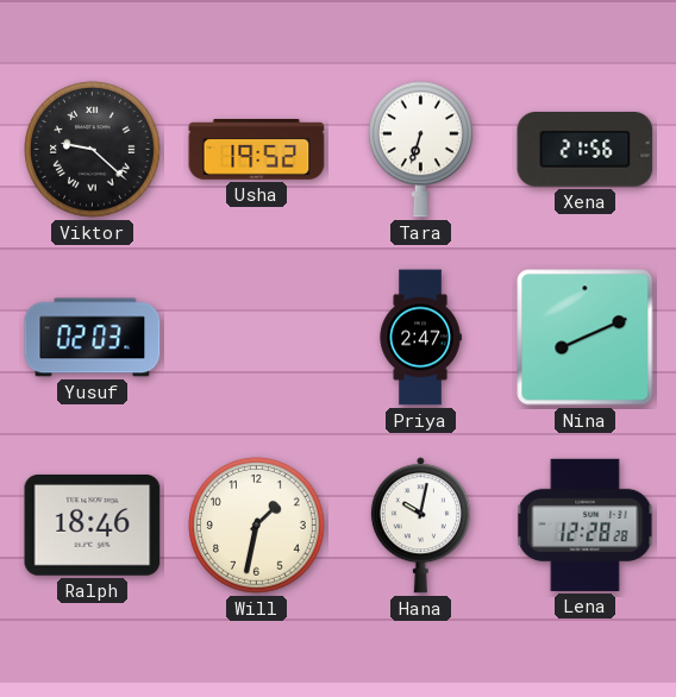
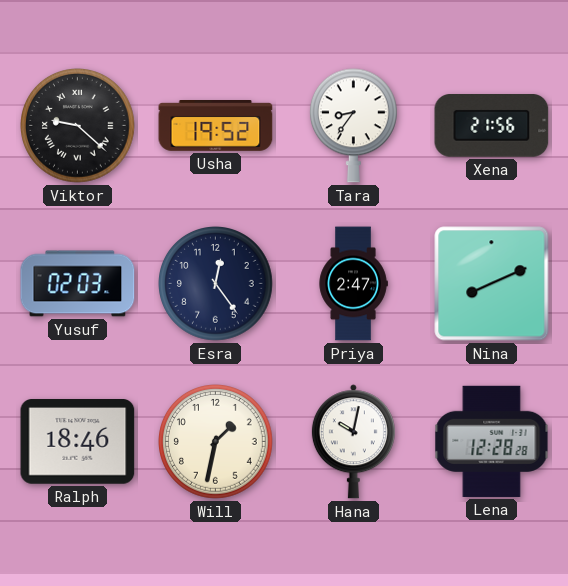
Tara: 6:33 -> 8:36 (353, 126)
Esra: none -> 12:24 (216, 284)
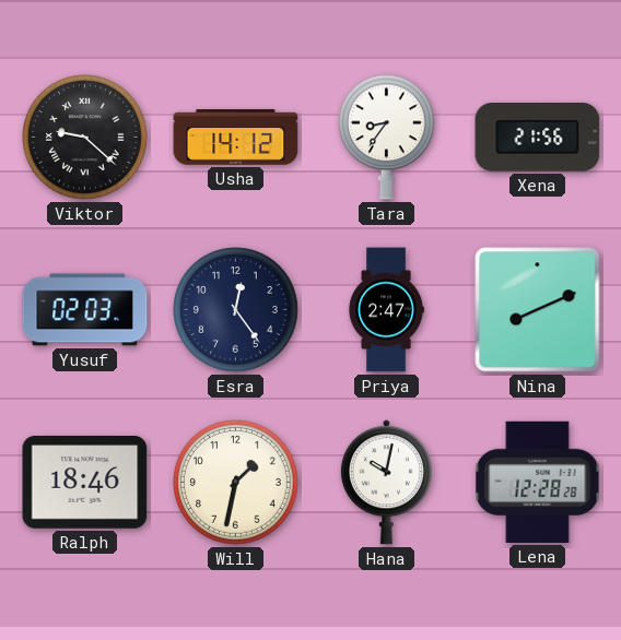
Usha: 19:52 -> 14:12 (236, 138)
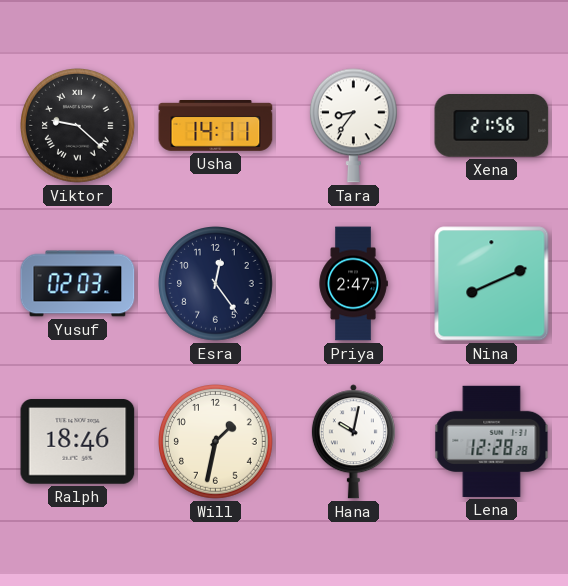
Usha: 14:12 -> 14:11 (216, 126)
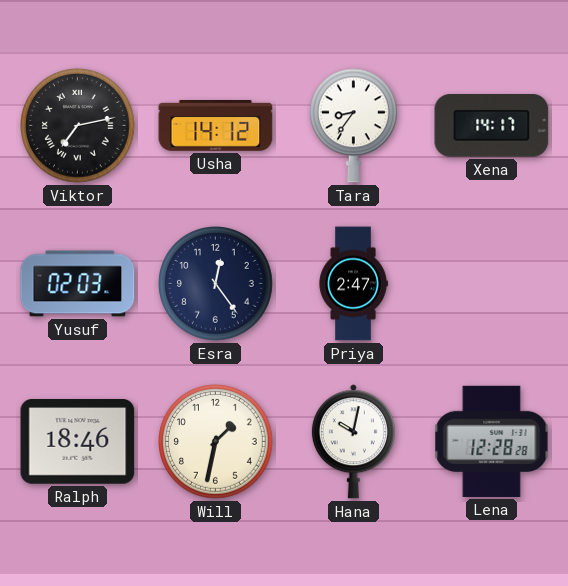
Viktor: 9:22 -> 7:13 (78, 126)
Usha: 14:11 -> 14:12 (216, 126)
Xena: 21:56 -> 14:17 (492, 126)
Nina: 8:11 -> none (492, 284)
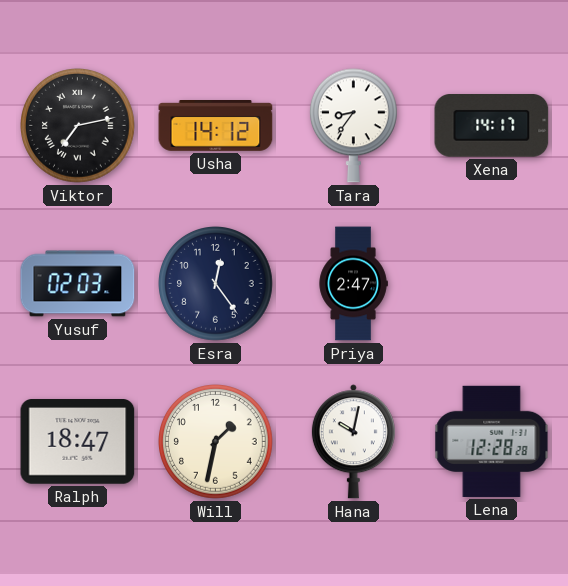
Ralph: 18:46 -> 18:47 (78, 442)
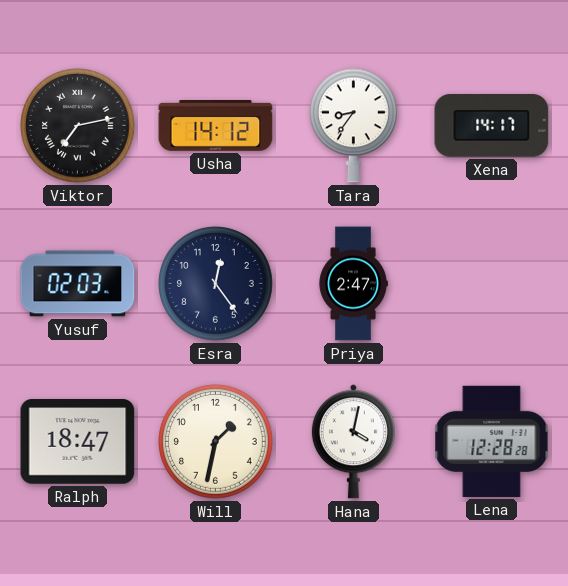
Hana: 10:02 -> 4:02 (353, 442)
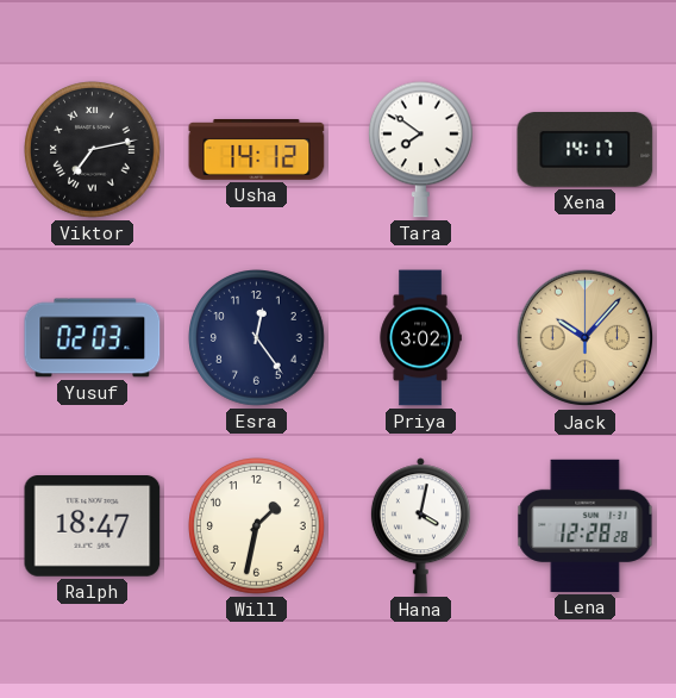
Tara: 8:36 -> 7:51 (420, 150)
Priya: 2:47 -> 3:02 (420, 338)
Jack: none -> 10:07 (586, 338)
